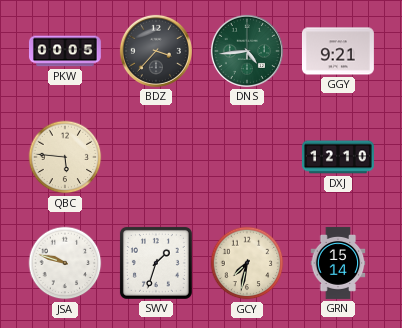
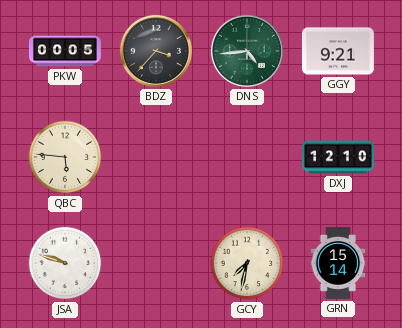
SWV: 1:33 -> none (156, 263)
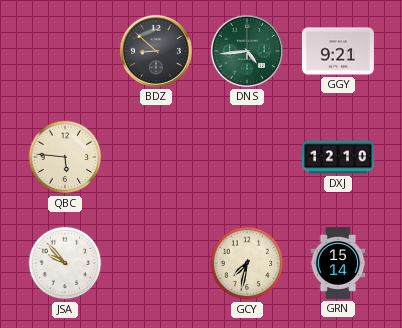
PKW: 00:05 -> none (65, 51)
BDZ: 3:37 -> 8:52 (156, 51)
JSA: 9:48 -> 9:53 (65, 263)
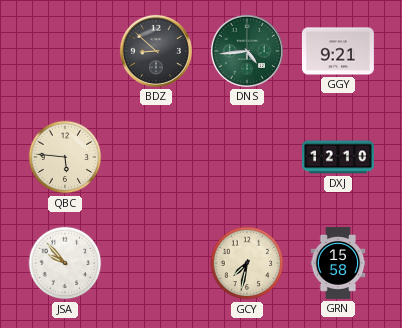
GRN: 15:14 -> 15:58 (338, 263)
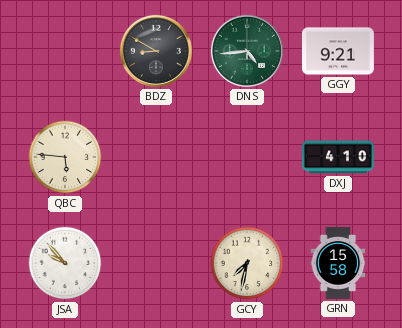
BDZ: 8:52 -> 8:50 (156, 51)
DXJ: 12:10 -> 4:10 (338, 157)
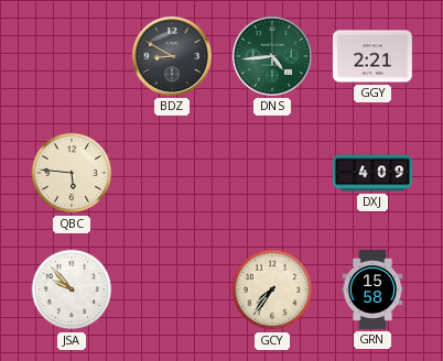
GGY: 9:21 -> 2:21 (372, 56)
DXJ: 4:10 -> 4:09 (372, 173)
GCY: 7:32 -> 7:36 (272, 289)
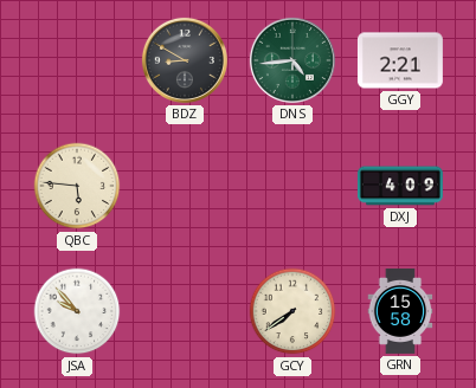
GCY: 7:36 -> 7:39 (292, 311)
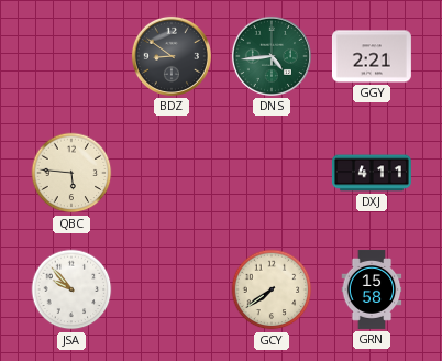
BDZ: 8:50 -> 8:51 (172, 56)
DXJ: 4:09 -> 4:11 (372, 173)
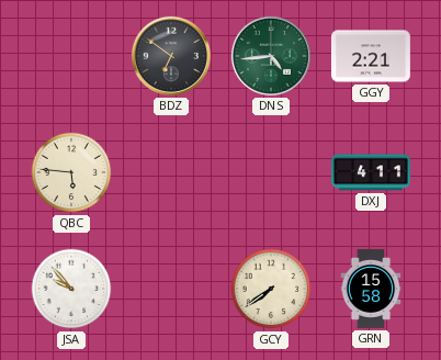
BDZ: 8:51 -> 6:51 (171, 56)
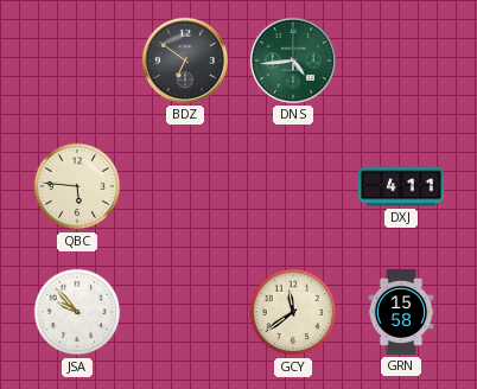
GGY: 2:21 -> none (371, 56)
GCY: 7:39 -> 11:39 (293, 312)
